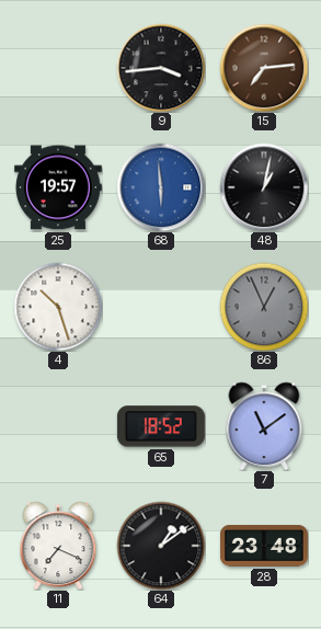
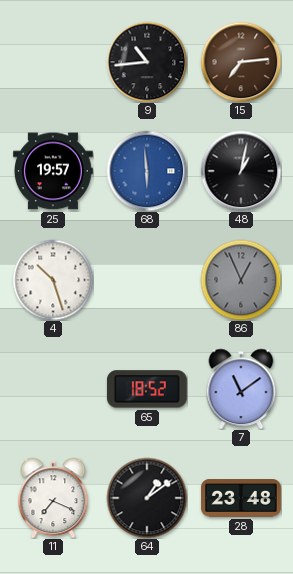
9: 3:44 -> 10:44 (147, 62)
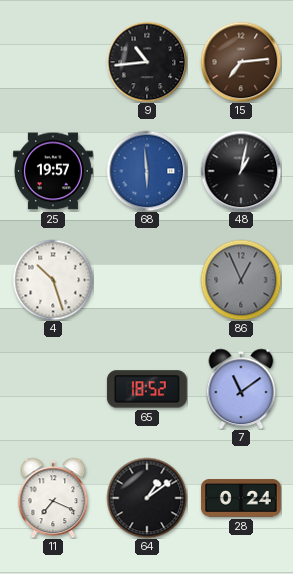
28: 23:48 -> 0:24 (241, 498)
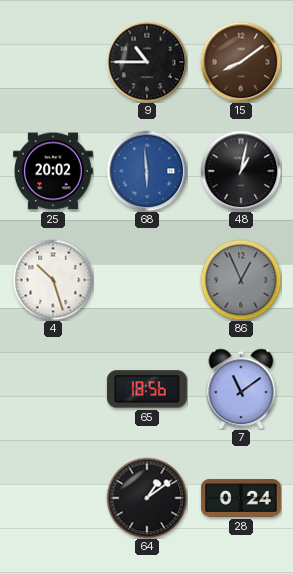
9: 10:44 -> 10:45 (147, 62)
15: 7:14 -> 8:09 (241, 62)
25: 19:57 -> 20:02 (53, 171)
65: 18:52 -> 18:56 (147, 389)
11: 7:19 -> none (53, 498)
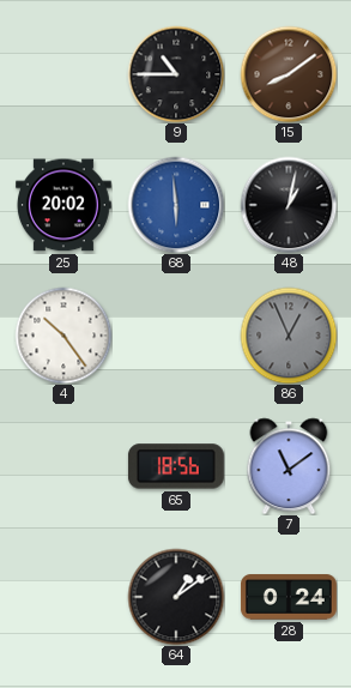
4: 10:27 -> 10:24 (63, 336)
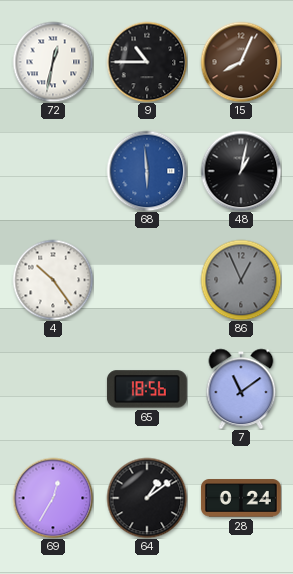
72: none -> 12:32 (53, 62)
15: 8:09 -> 8:04 (241, 62)
25: 20:02 -> none (63, 205)
69: none -> 12:35 (53, 498)
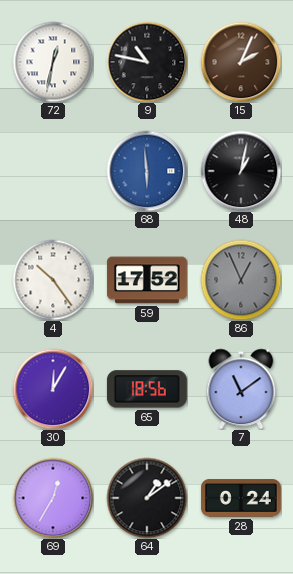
9: 10:45 -> 10:47 (147, 62)
15: 8:04 -> 2:04 (241, 62)
59: none -> 17:52 (147, 280)
30: none -> 12:05 (53, 389)
